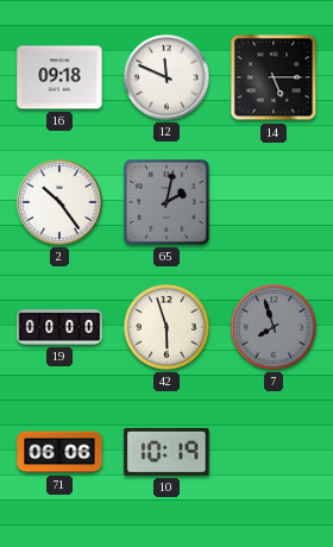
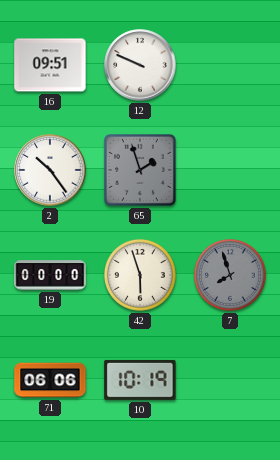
16: 09:18 -> 09:51 (50, 65)
12: 11:49 -> 9:49 (140, 65)
14: 5:15 -> none (274, 77)
65: 2:02 -> 1:57 (141, 171)
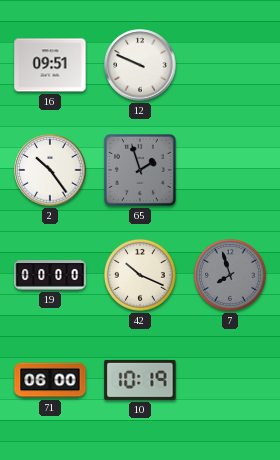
42: 5:57 -> 10:19 (140, 275)
71: 06:06 -> 06:00 (50, 380)
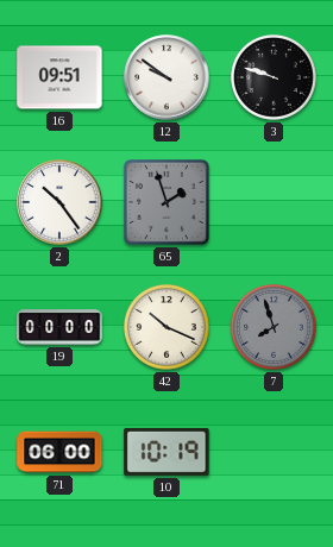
12: 9:49 -> 9:51 (166, 77)
3: none -> 9:48 (274, 77)
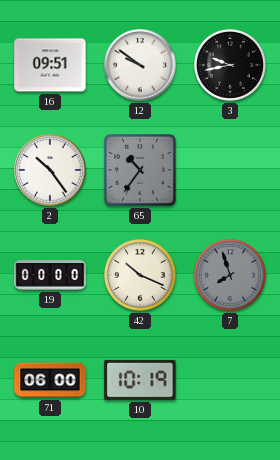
3: 9:48 -> 9:43 (230, 65)
65: 1:57 -> 10:36 (141, 171)
